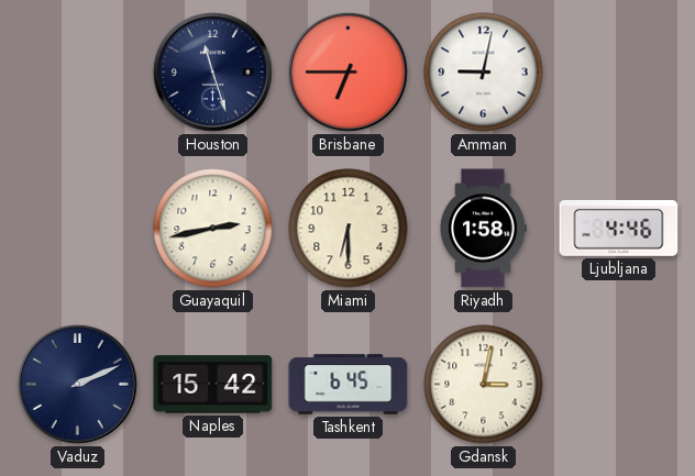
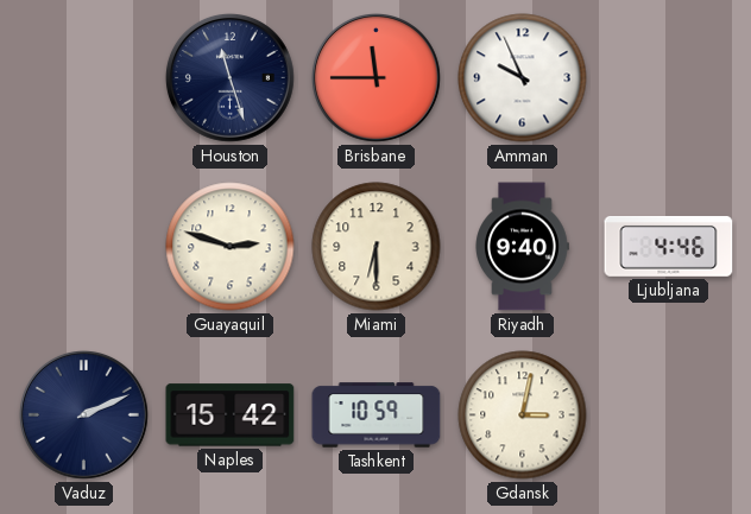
Brisbane: 6:45 -> 11:45 (375, 77)
Amman: 9:02 -> 9:56 (523, 78)
Guayaquil: 2:43 -> 2:48 (231, 247)
Riyadh: 1:58 -> 9:40 (522, 247)
Tashkent: 6:45 -> 10:59 (377, 415)
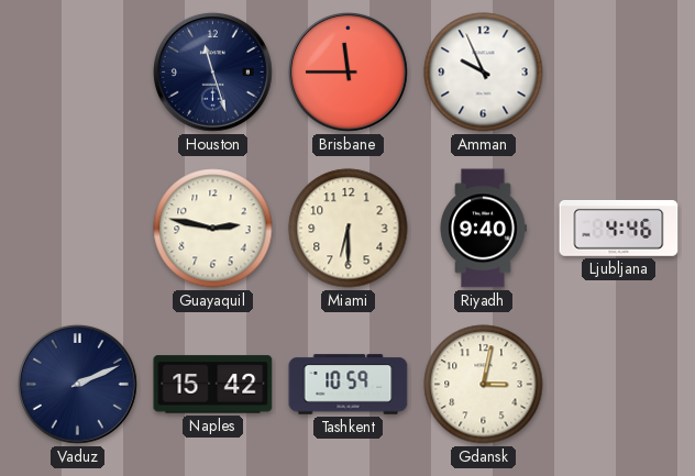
Guayaquil: 2:48 -> 2:47 (213, 229)
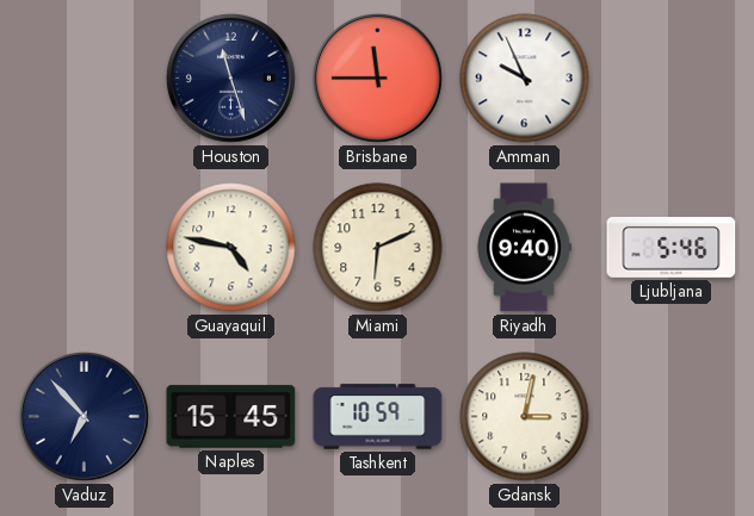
Guayaquil: 2:47 -> 4:47 (231, 248)
Miami: 6:30 -> 6:11 (378, 248)
Ljubljana: 4:46 -> 5:46 (672, 247)
Vaduz: 2:11 -> 6:53 (84, 416)
Naples: 15:42 -> 15:45 (231, 417)
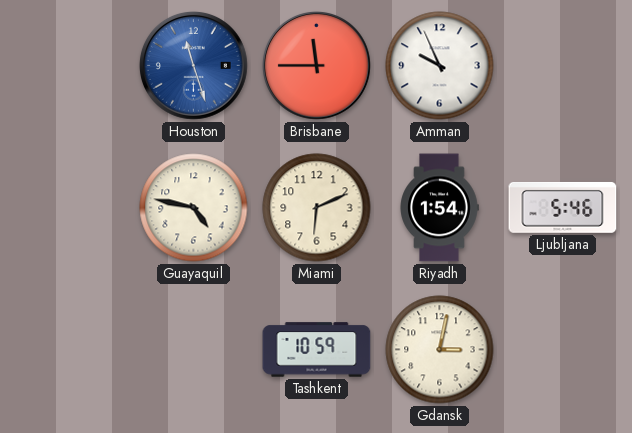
Houston dial: navy -> blue (193, 65)
Riyadh: 9:40 -> 1:54 (439, 208)
Vaduz: 6:53 -> none (84, 416)
Naples: 15:45 -> none (231, 417)
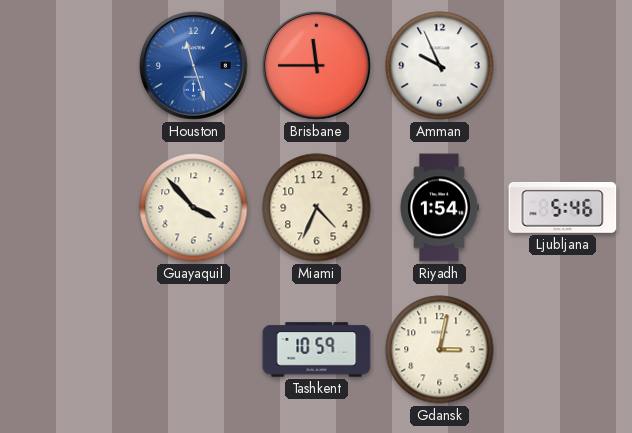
Guayaquil: 4:47 -> 3:53 (194, 208)
Miami: 6:11 -> 4:34 (317, 208)
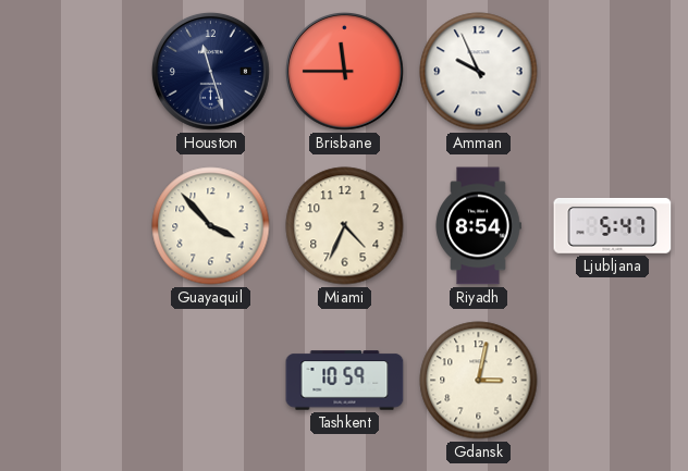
Houston dial: blue -> navy (210, 71)
Riyadh: 1:54 -> 8:54 (478, 226)
Ljubljana: 5:46 -> 5:47 (613, 225)
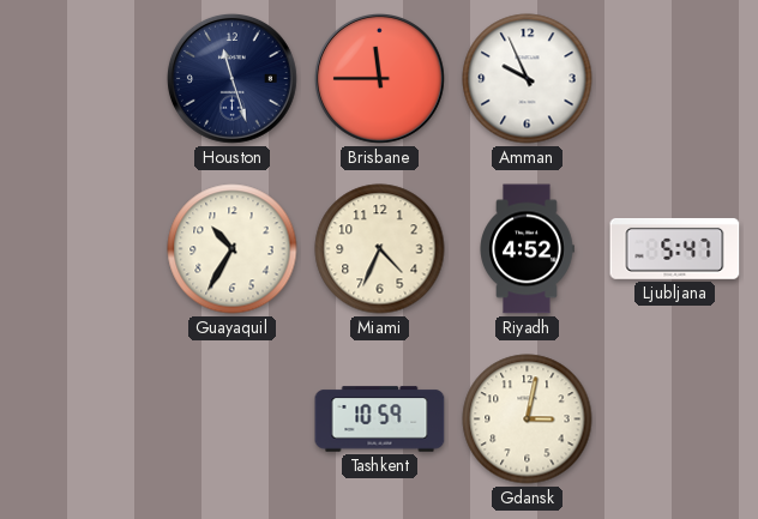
Guayaquil: 3:53 -> 10:35 (233, 249)
Riyadh: 8:54 -> 4:52 (527, 249)
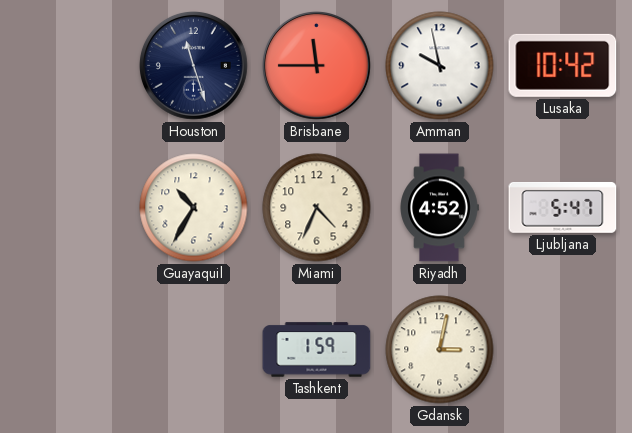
Amman: 9:56 -> 9:58 (440, 66)
Lusaka: none -> 10:42 (563, 65)
Tashkent: 10:59 -> 1:59 (317, 350)
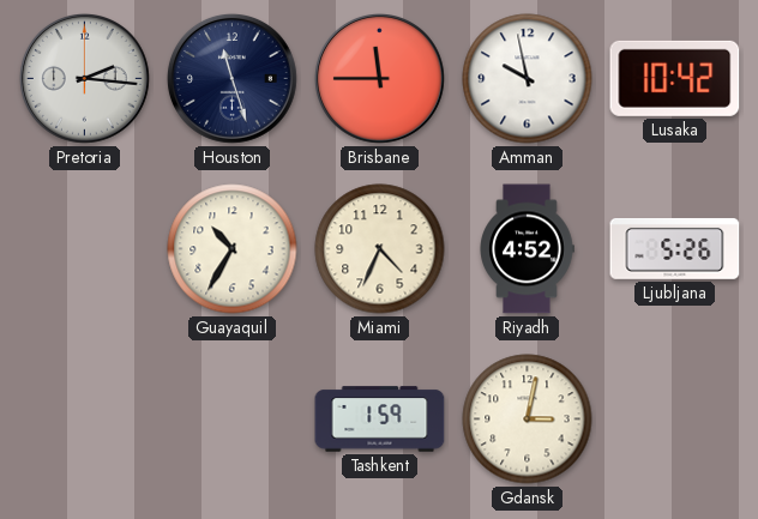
Pretoria: none -> 2:16 (84, 78)
Ljubljana: 5:47 -> 5:26 (675, 248)
